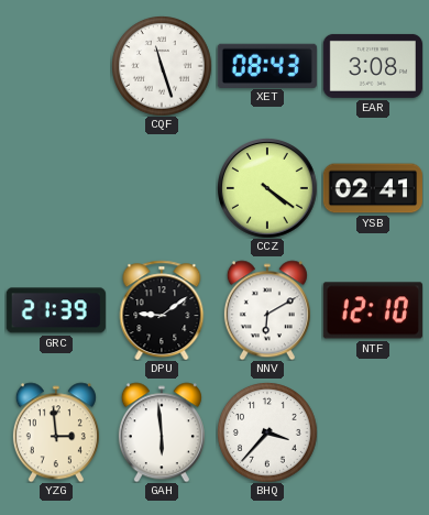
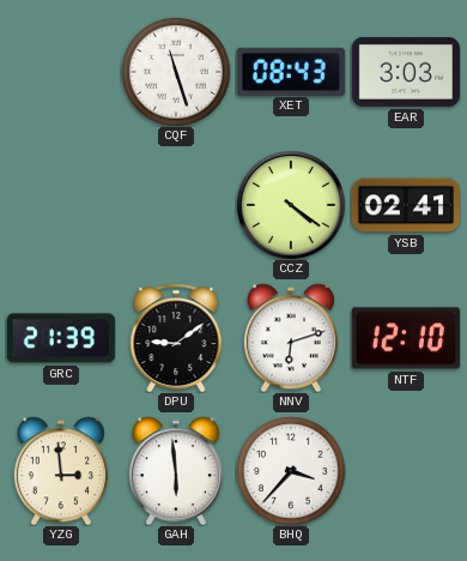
EAR: 3:08 -> 3:03 (406, 72)
NNV: 6:10 -> 6:12 (291, 338)
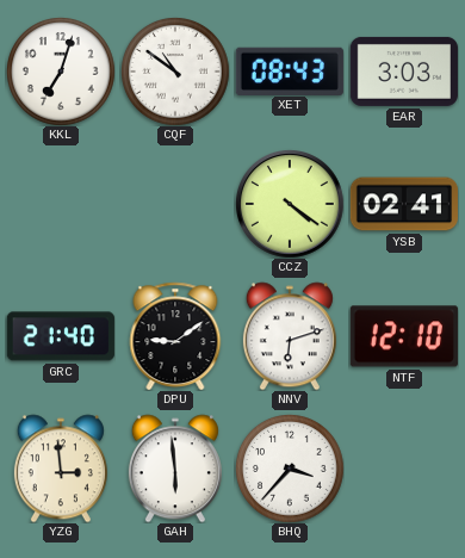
KKL: none -> 7:03 (61, 72)
CQF: 11:27 -> 10:51 (175, 72)
GRC: 21:39 -> 21:40 (61, 336)
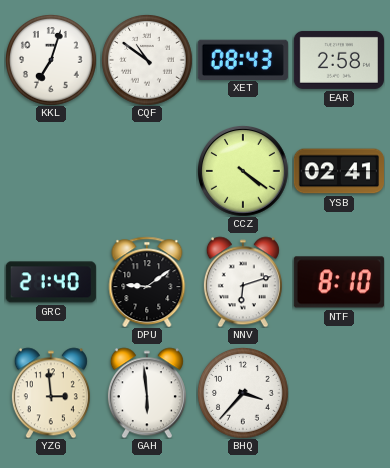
EAR: 3:03 -> 2:58 (339, 60)
NTF: 12:10 -> 8:10 (339, 282)
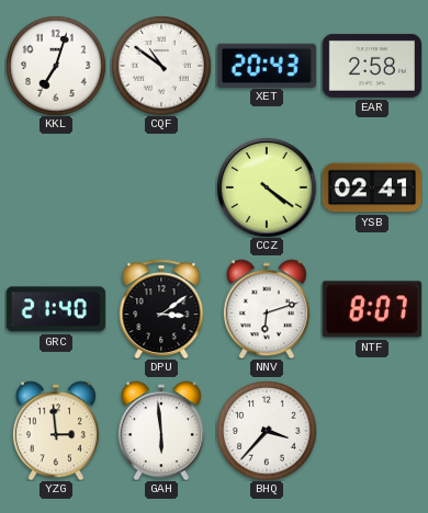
XET: 08:43 -> 20:43 (267, 65)
DPU: 9:09 -> 3:09 (161, 309)
NTF: 8:10 -> 8:07 (372, 309)
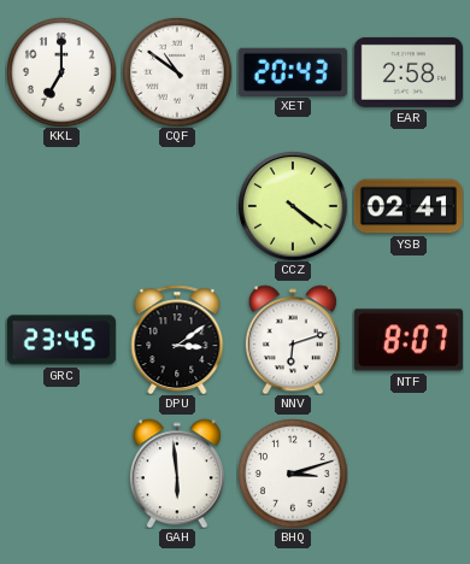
KKL: 7:03 -> 7:00 (61, 72)
GRC: 21:40 -> 23:45 (61, 340)
YZG: 2:59 -> none (56, 431)
BHQ: 3:37 -> 3:12 (293, 474)
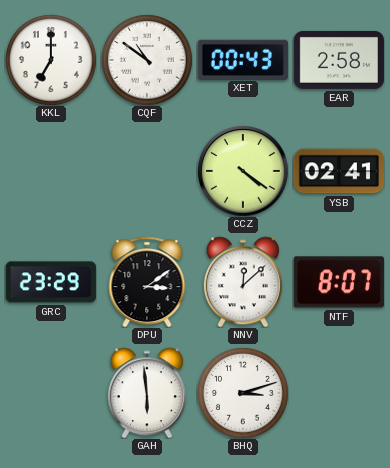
XET: 20:43 -> 00:43 (243, 59)
GRC: 23:45 -> 23:29 (51, 282)
NNV: 6:12 -> 12:08 (243, 282)
